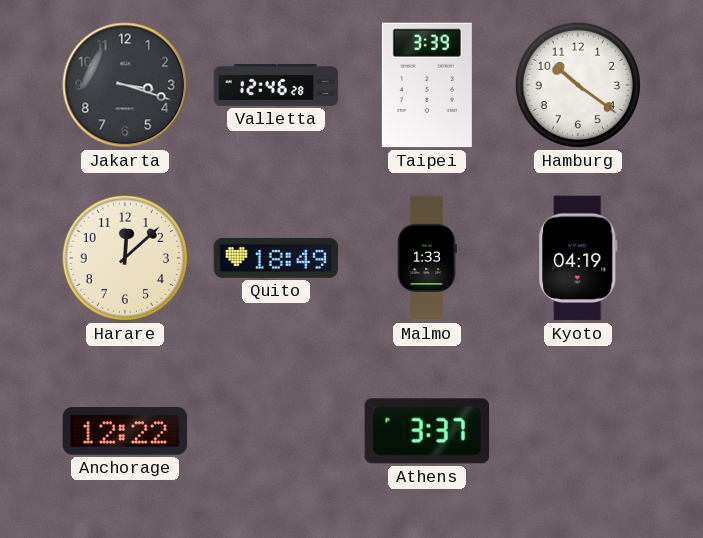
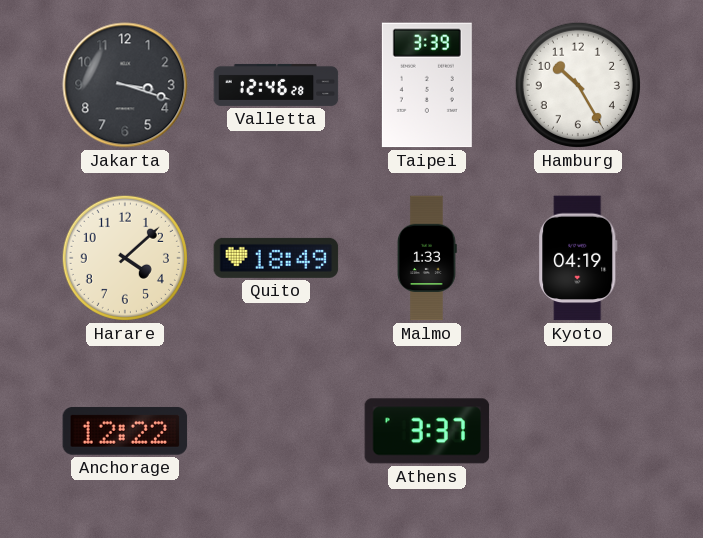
Hamburg: 10:21 -> 10:25 (578, 85)
Harare: 12:08 -> 4:08 (125, 258)
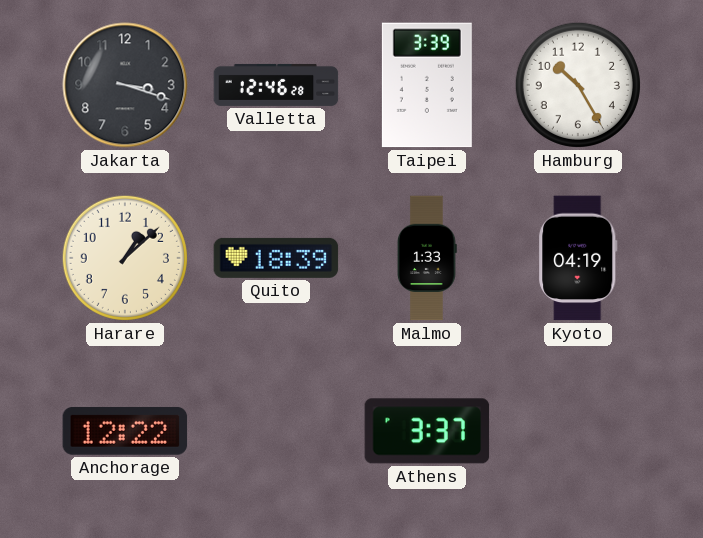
Harare: 4:08 -> 1:08 (125, 258)
Quito: 18:49 -> 18:39 (276, 258)
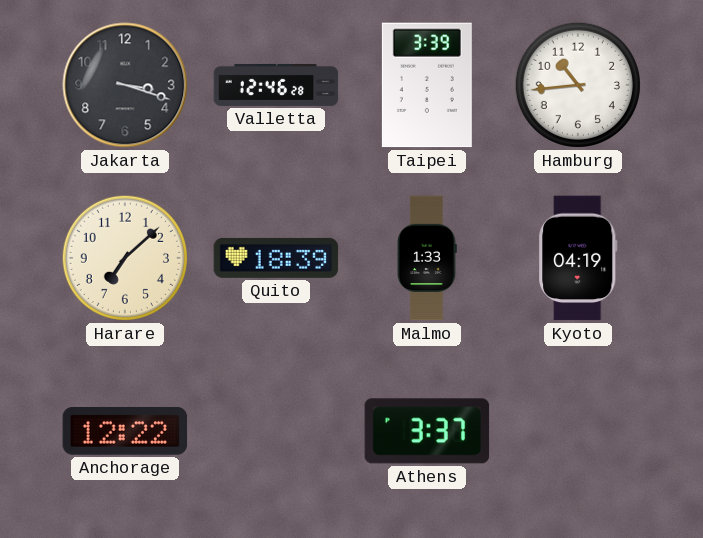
Hamburg: 10:25 -> 10:44 (578, 85)
Harare: 1:08 -> 7:08 (125, 258)
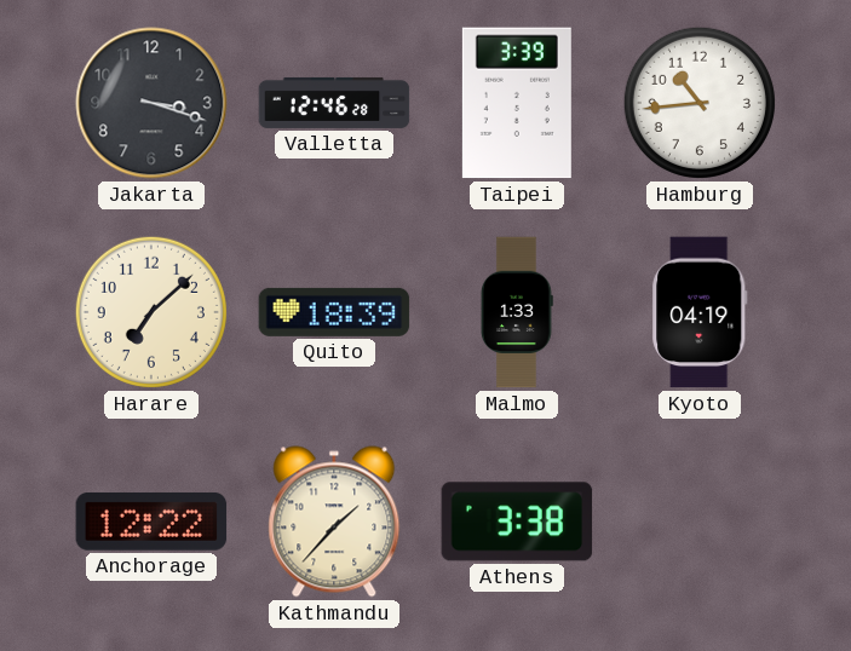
Kathmandu: none -> 1:37 (334, 522)
Athens: 3:37 -> 3:38 (517, 522)
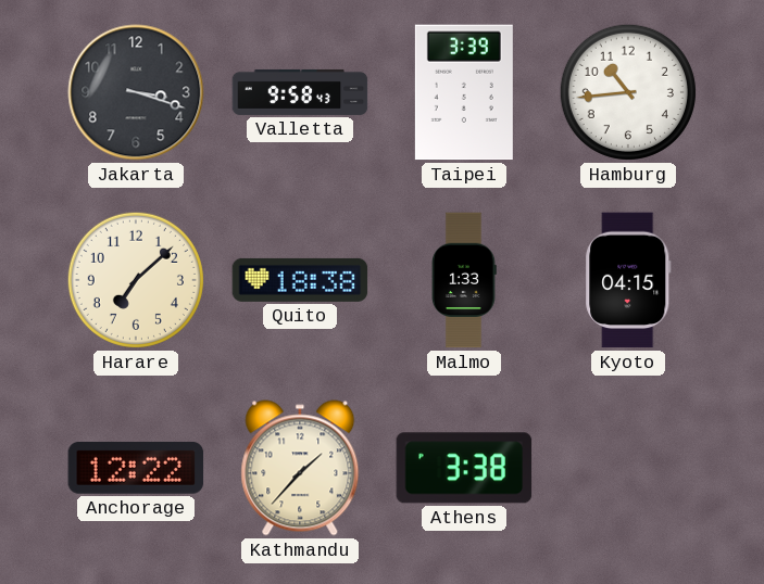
Valletta: 12:46 -> 9:58 (300, 92)
Quito: 18:39 -> 18:38 (300, 280)
Kyoto: 04:19 -> 04:15 (628, 280)
